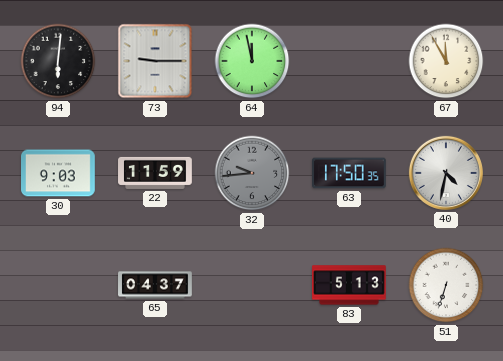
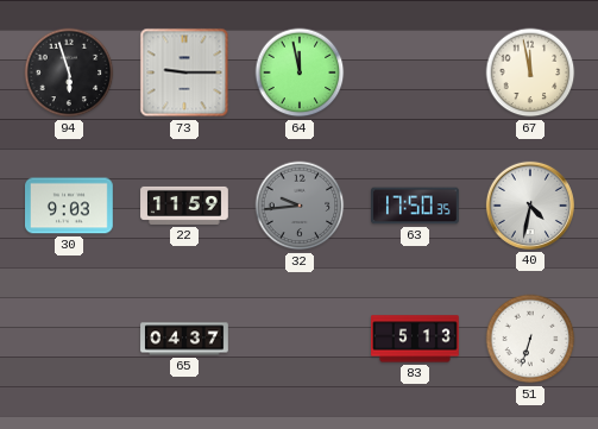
94: 6:01 -> 5:57 (69, 72)
67: 11:55 -> 11:58 (530, 72)
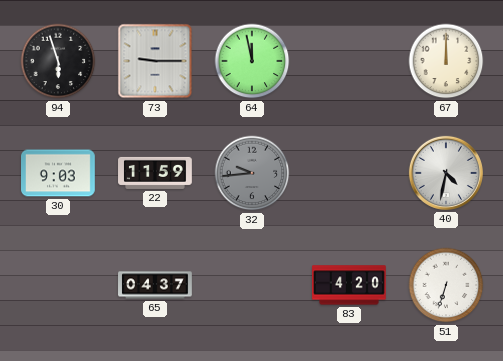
67: 11:58 -> 12:00 (446, 61)
63: 17:50 -> none (416, 206)
83: 5:13 -> 4:20 (350, 285)
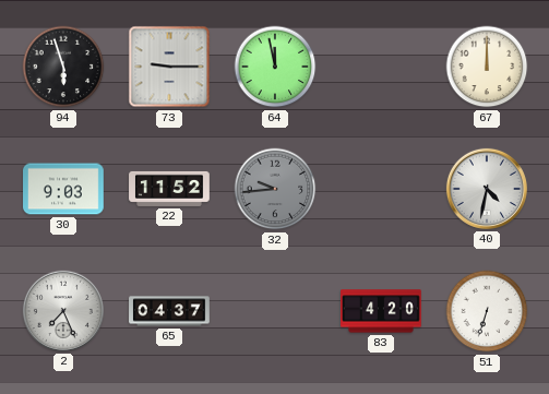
22: 11:59 -> 11:52 (169, 189)
2: none -> 7:26 (63, 311)
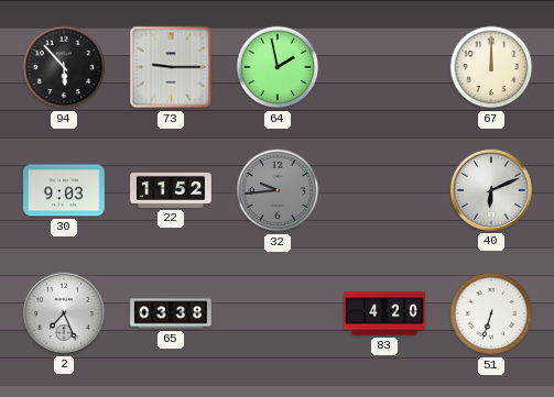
94: 5:57 -> 5:53 (64, 67)
64: 11:58 -> 1:58 (278, 67)
40: 4:32 -> 6:11 (491, 190)
65: 04:37 -> 03:38 (171, 313)
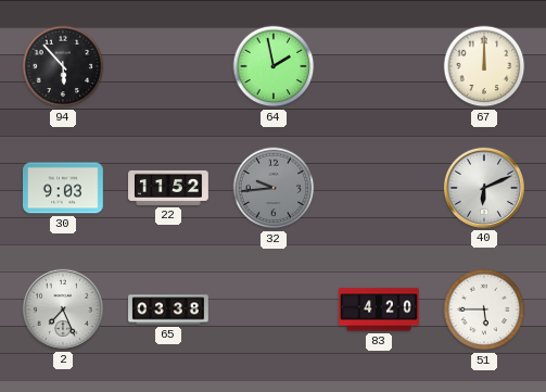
73: 9:15 -> none (171, 67)
51: 6:33 -> 5:45 (484, 309)
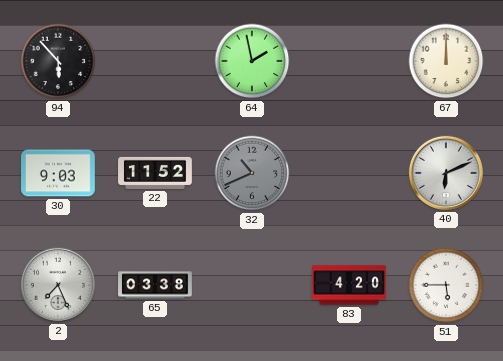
32: 9:44 -> 10:41 (252, 173)
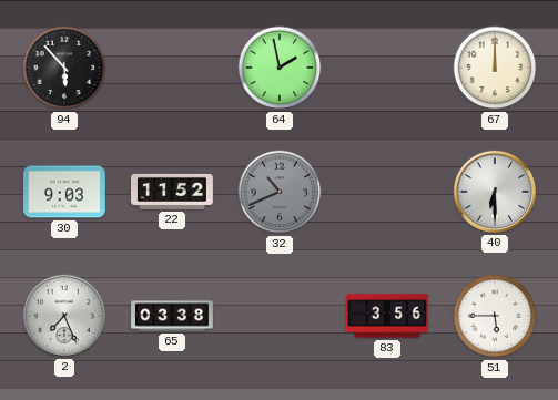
40: 6:11 -> 6:30 (495, 192)
83: 4:20 -> 3:56 (388, 316)
